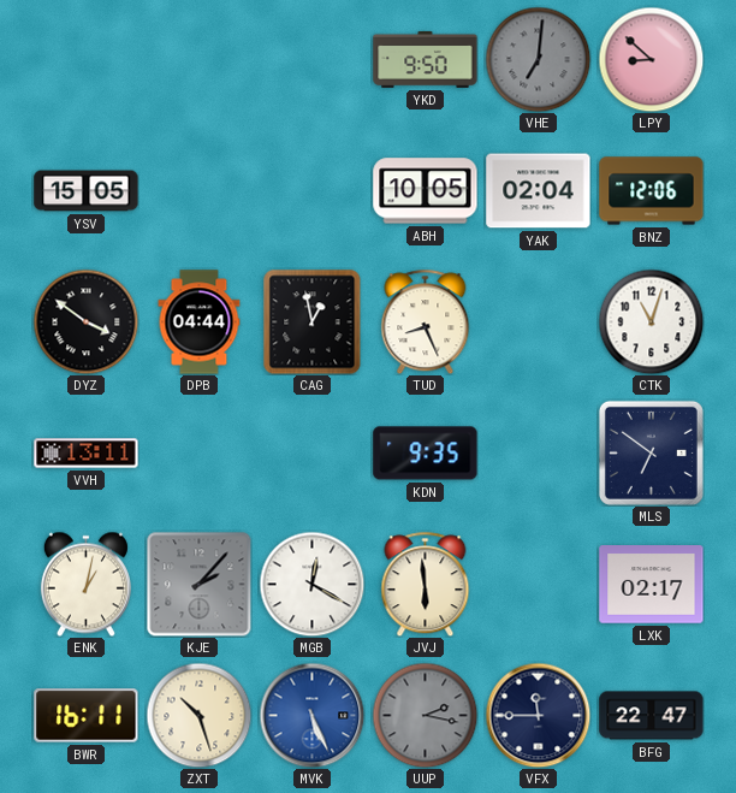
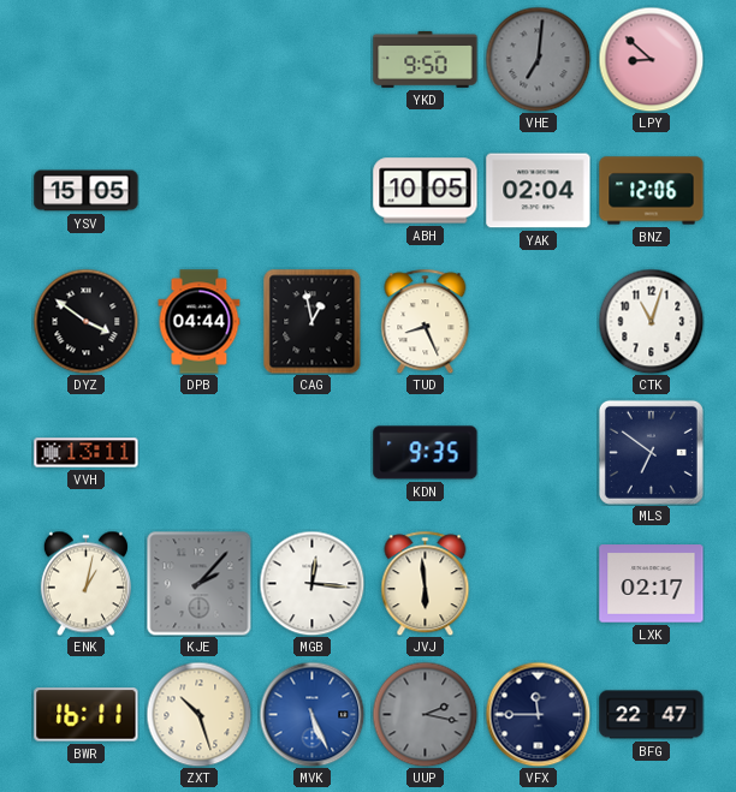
MGB: 12:20 -> 12:16 (311, 583)
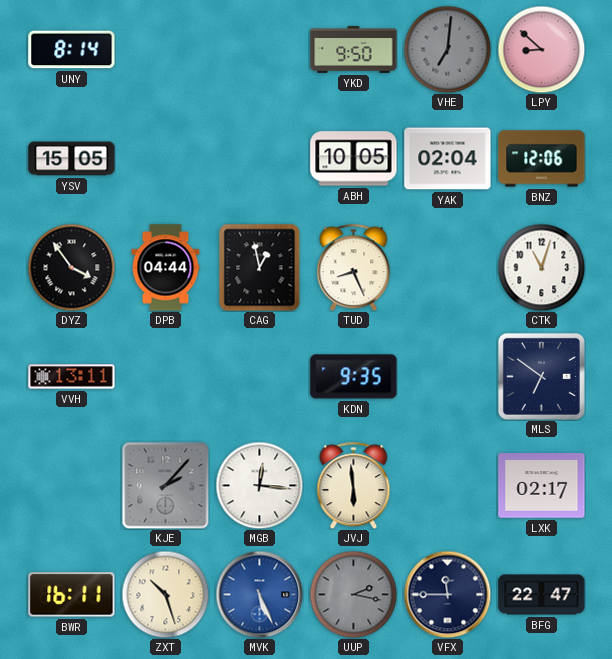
UNY: none -> 8:14 (72, 50)
DYZ: 3:51 -> 3:54 (71, 267)
ENK: 1:02 -> none (85, 583)
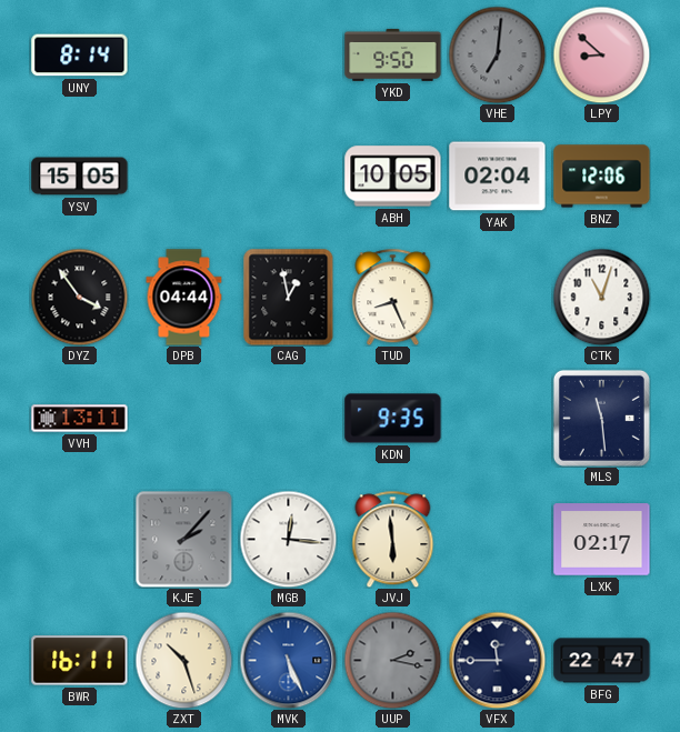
MLS: 6:51 -> 11:29 (601, 418)
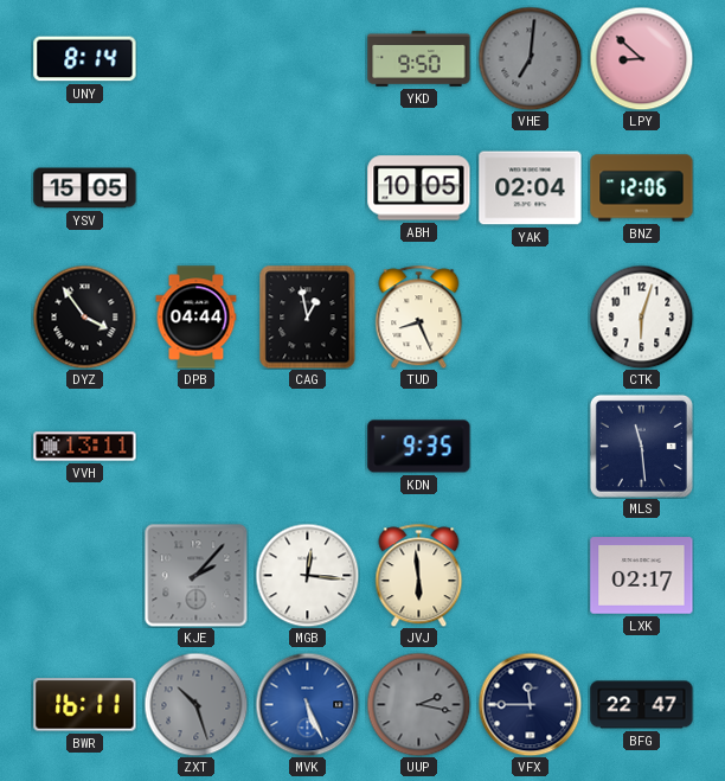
CTK: 11:03 -> 6:03 (641, 316)
ZXT dial: cream -> grey (195, 704)
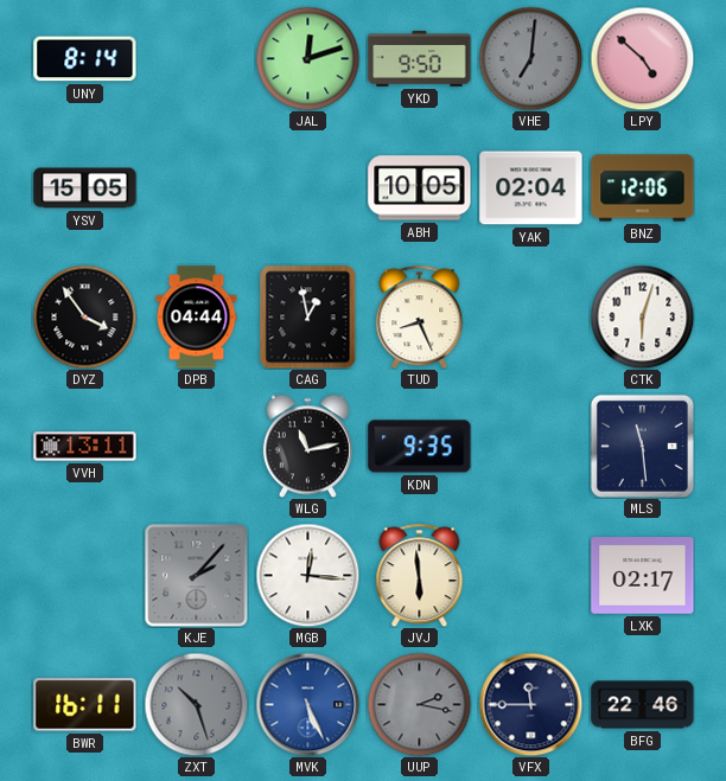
JAL: none -> 12:12 (307, 58)
LPY: 8:52 -> 4:52 (642, 58)
WLG: none -> 11:13 (307, 446)
BFG: 22:47 -> 22:46 (643, 705)
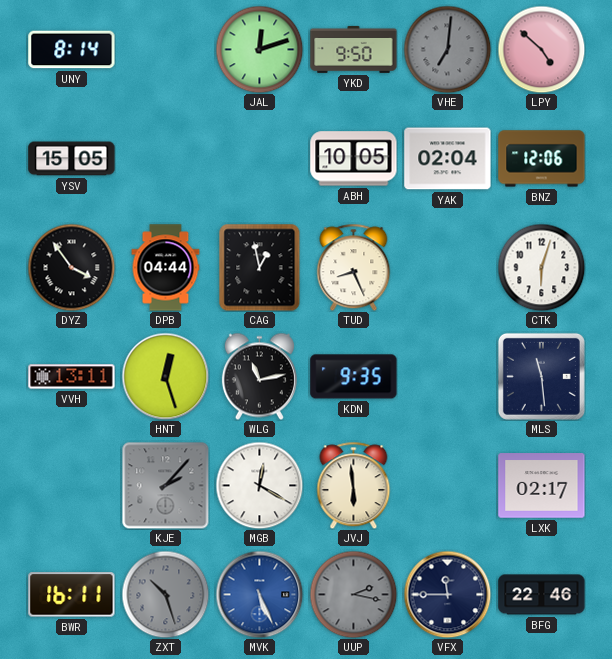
HNT: none -> 12:27 (165, 376)
MGB: 12:16 -> 12:20 (259, 485)
